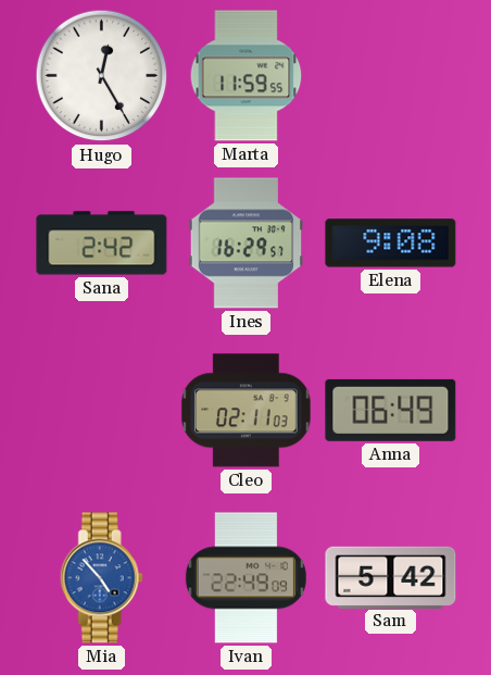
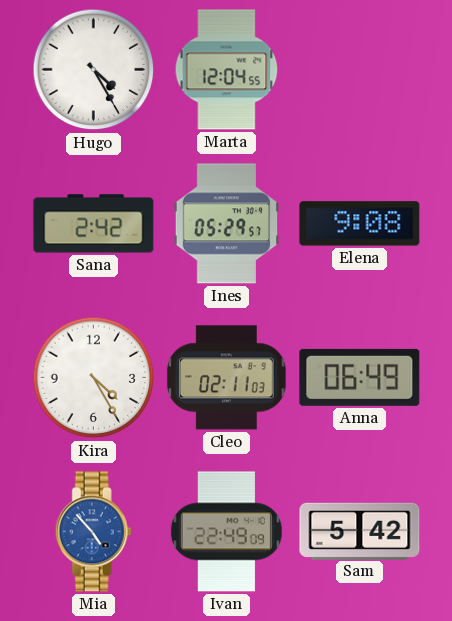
Hugo: 12:25 -> 4:25 (94, 70)
Marta: 11:59 -> 12:04 (227, 70)
Ines: 16:29 -> 05:29 (227, 224)
Kira: none -> 4:25 (94, 378)
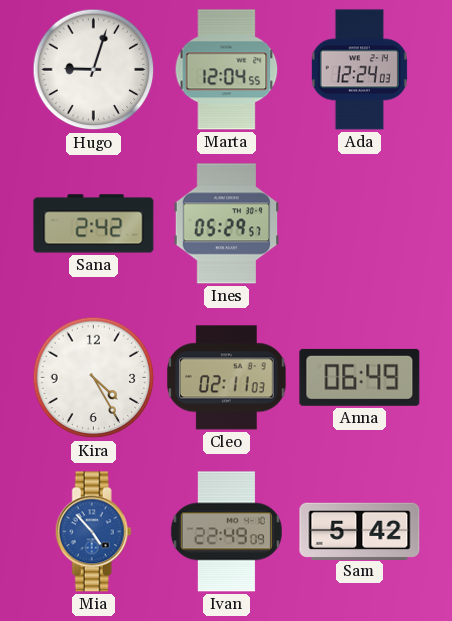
Hugo: 4:25 -> 9:03 (94, 70)
Ada: none -> 12:24 (359, 70)
Elena: 9:08 -> none (360, 224)
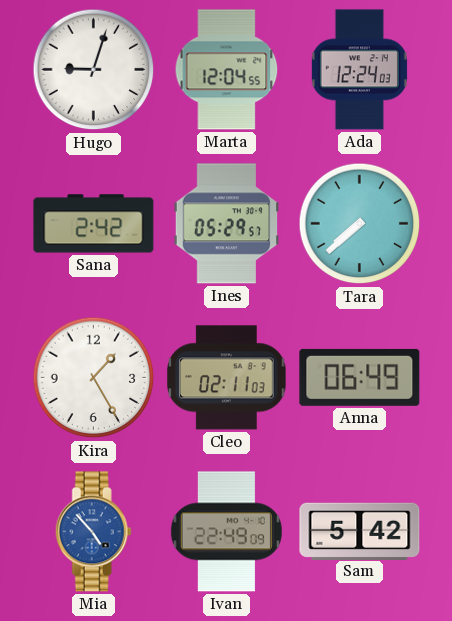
Tara: none -> 7:38 (360, 224)
Kira: 4:25 -> 1:25 (94, 378)
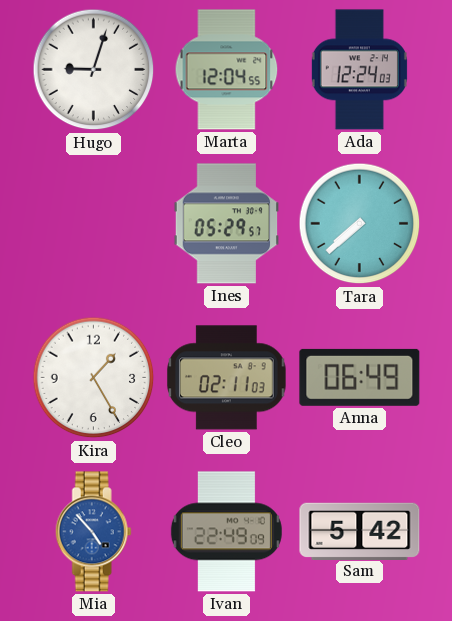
Sana: 2:42 -> none (94, 224)
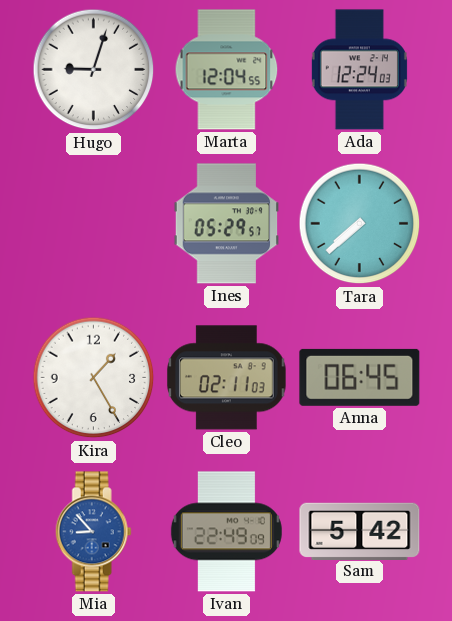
Anna: 06:49 -> 06:45 (360, 377)
Mia: 4:53 -> 8:53 (93, 532)
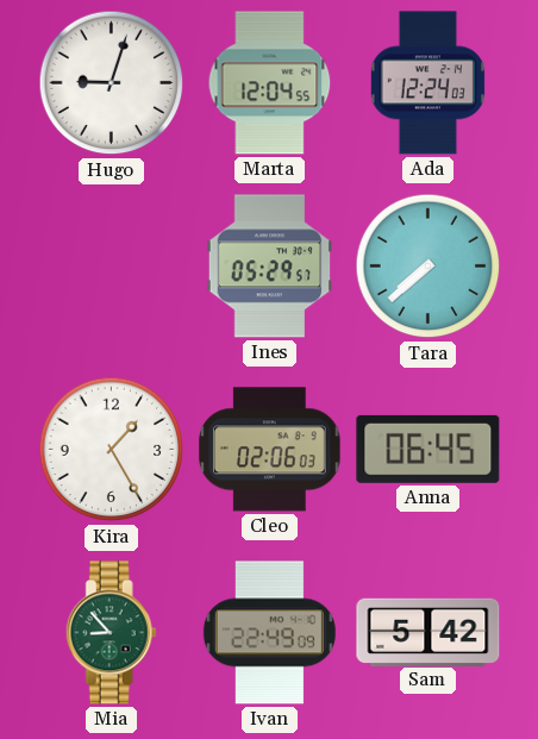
Cleo: 02:11 -> 02:06 (270, 450)
Mia dial: blue -> green (111, 633)
